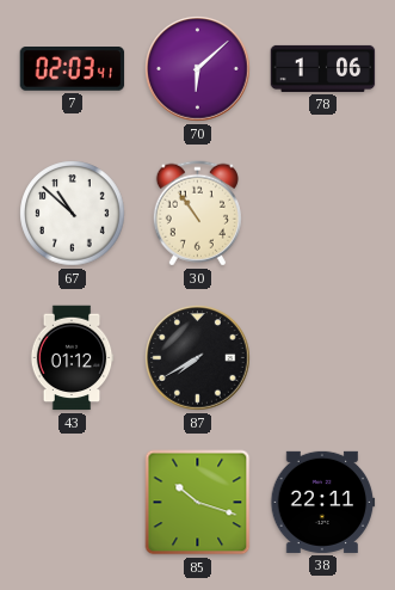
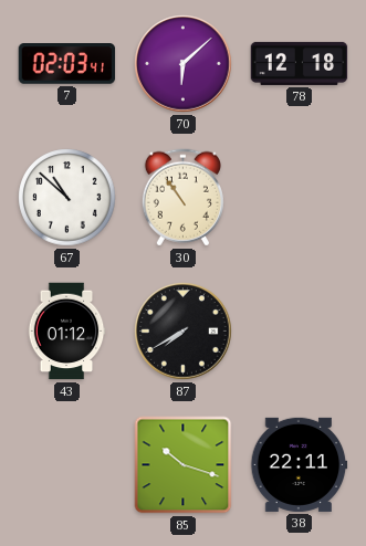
78: 1:06 -> 12:18 (300, 63)
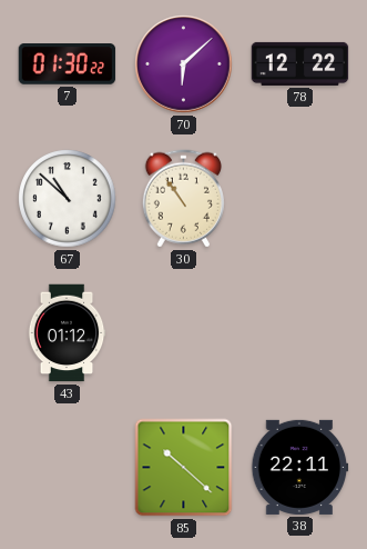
7: 02:03 -> 01:30 (68, 64)
78: 12:18 -> 12:22 (300, 63)
87: 7:40 -> none (184, 332)
85: 10:18 -> 10:22 (184, 468)
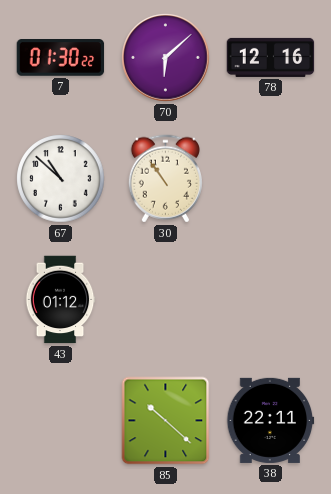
78: 12:22 -> 12:16 (271, 57)
